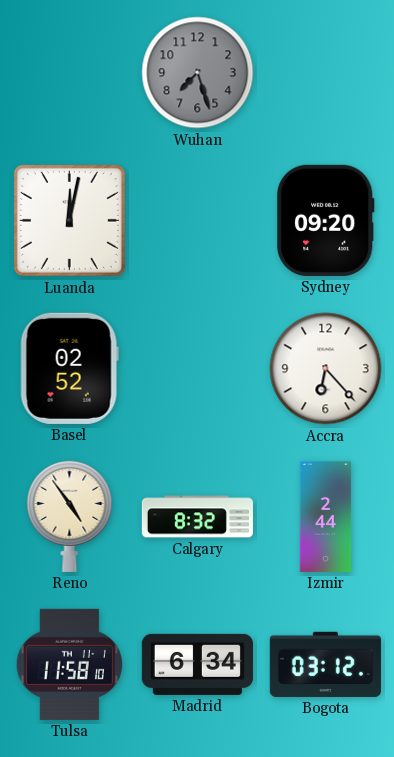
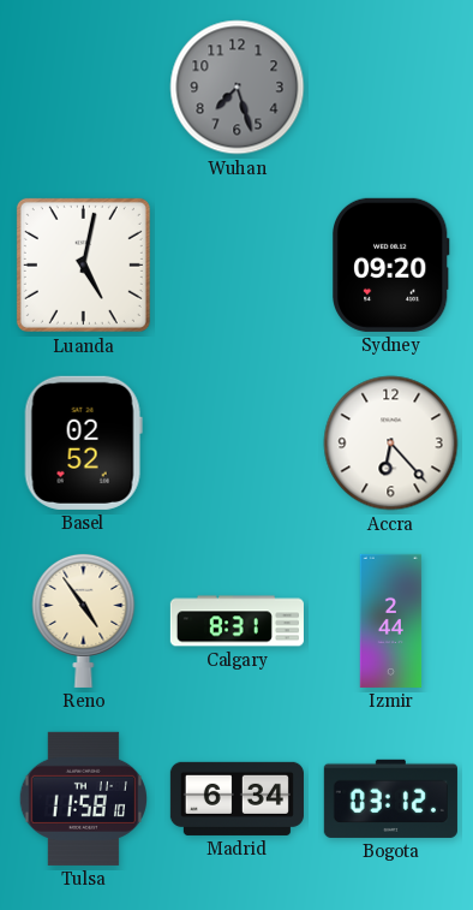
Luanda: 12:02 -> 5:02 (83, 264)
Calgary: 8:32 -> 8:31 (237, 621)
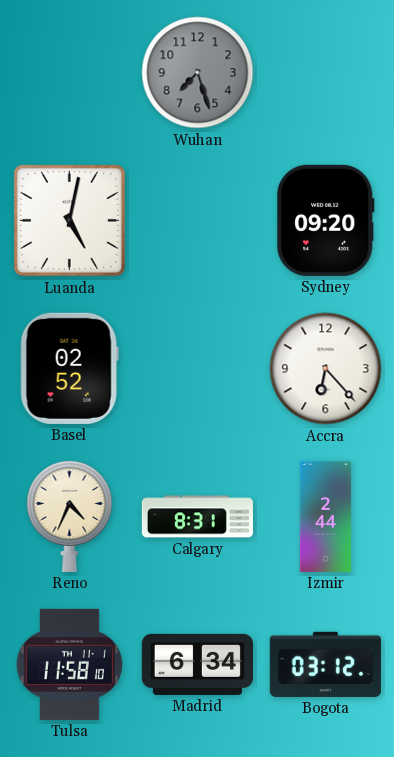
Reno: 4:54 -> 4:34 (70, 516)
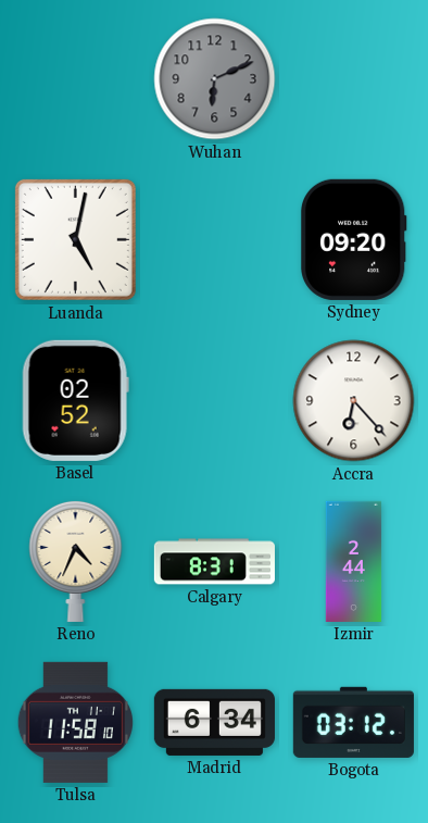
Wuhan: 7:27 -> 6:11 (215, 79)
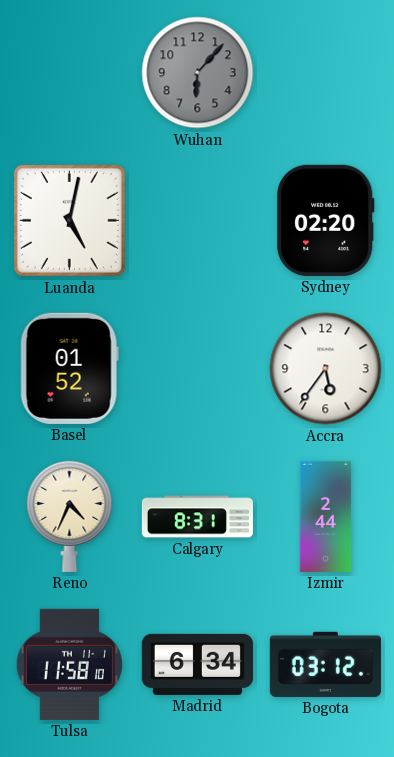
Wuhan: 6:11 -> 6:07 (198, 73)
Sydney: 09:20 -> 02:20 (326, 220)
Basel: 02:52 -> 01:52 (69, 368)
Accra: 6:23 -> 5:36 (326, 369)
